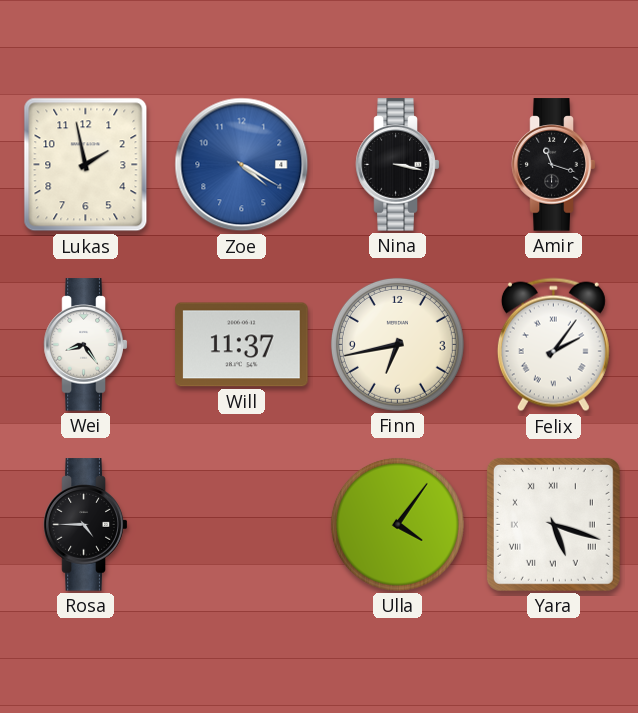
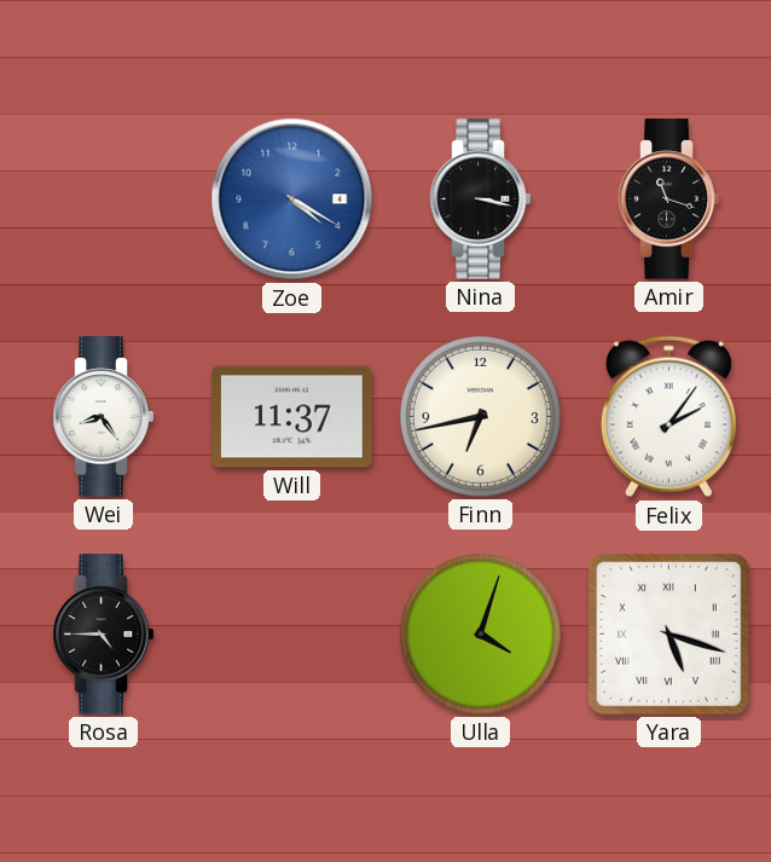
Lukas: 1:58 -> none (86, 165)
Ulla: 4:06 -> 4:03 (480, 634)
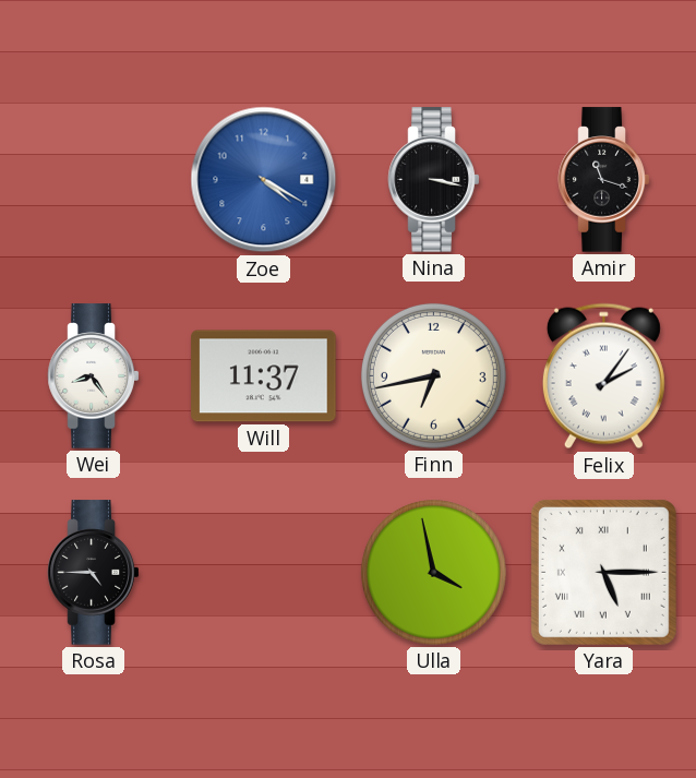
Ulla: 4:03 -> 3:58 (433, 572)
Yara: 5:18 -> 5:15 (603, 572)
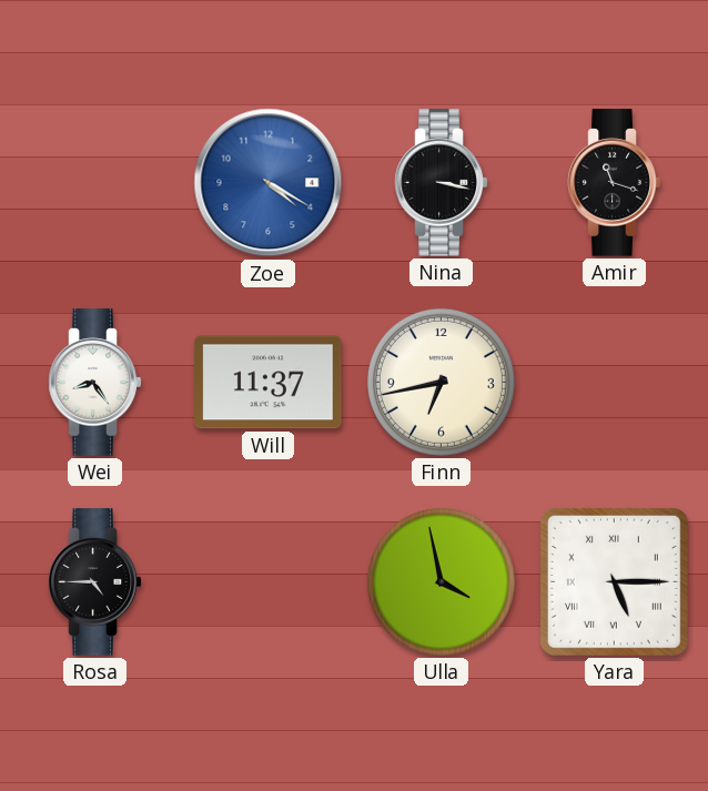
Felix: 2:06 -> none (603, 376)
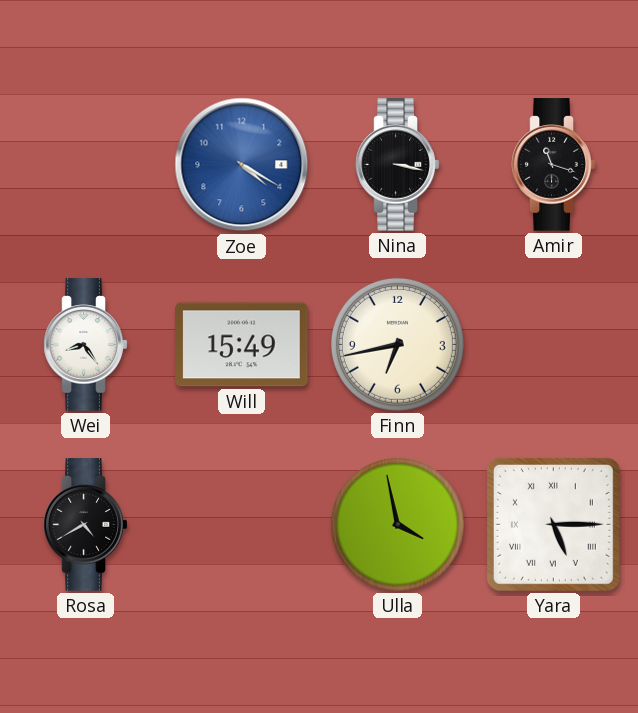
Will: 11:37 -> 15:49 (242, 345)
Rosa: 4:45 -> 4:40 (86, 525)
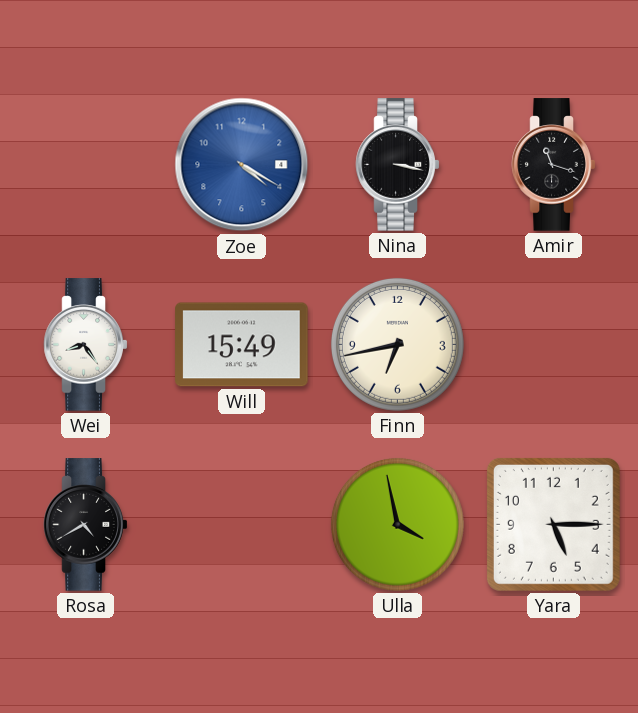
Yara numerals: Roman -> Arabic (553, 524)
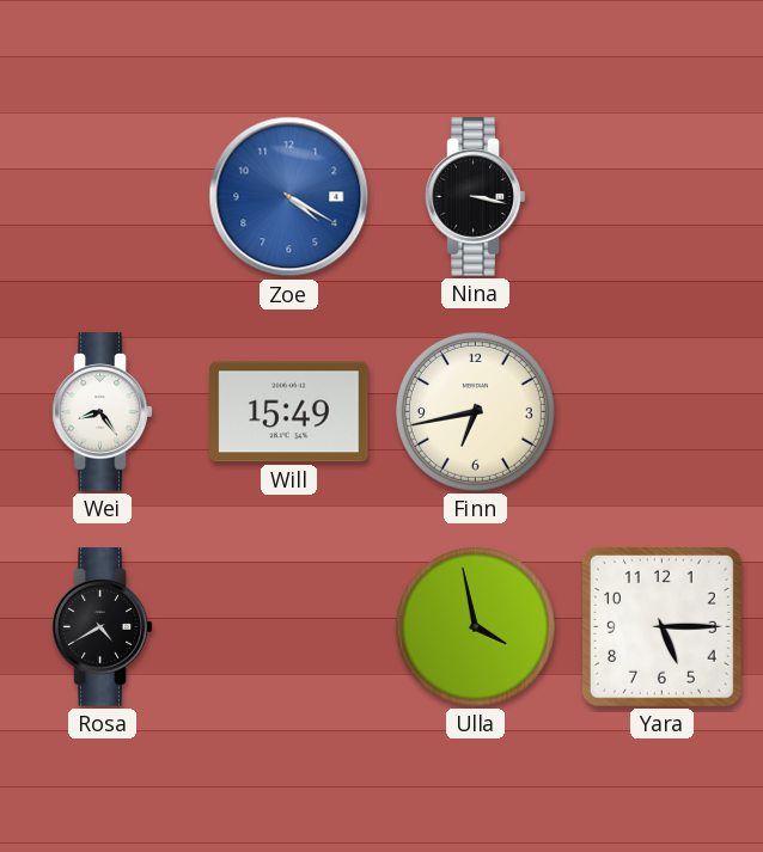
Amir: 11:18 -> none (554, 165)
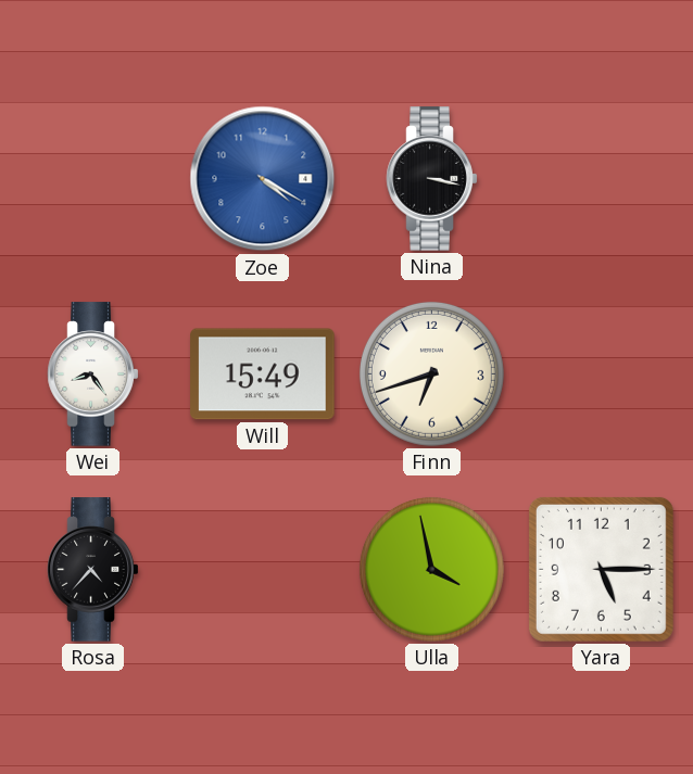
Finn: 6:43 -> 6:42 (431, 373)
Rosa: 4:40 -> 4:37 (93, 570)
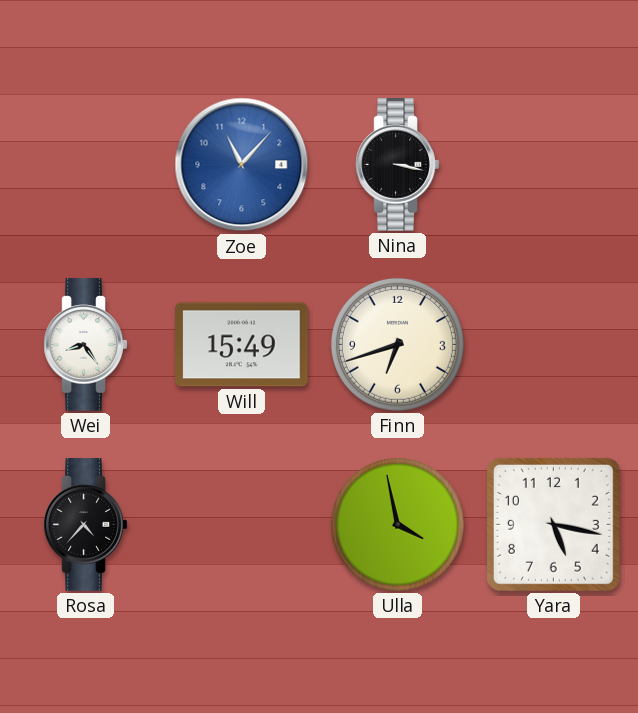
Zoe: 4:20 -> 11:07 (242, 165)
Yara: 5:15 -> 5:17 (553, 524)
